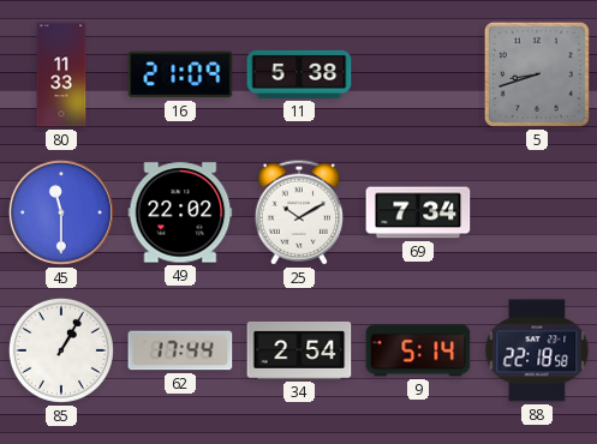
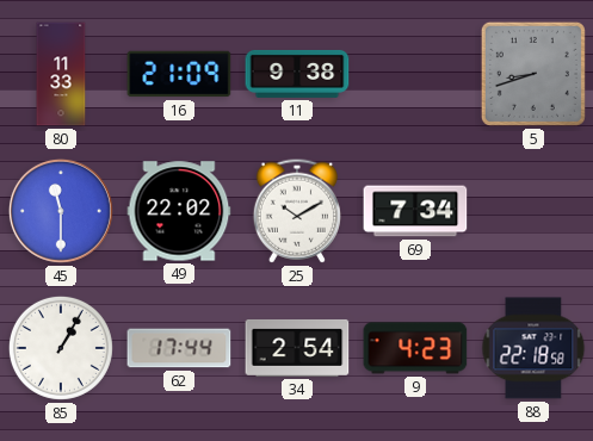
11: 5:38 -> 9:38 (297, 74)
9: 5:14 -> 4:23 (415, 348)
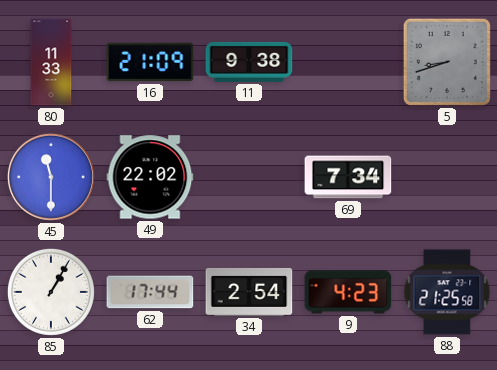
25: 10:10 -> none (297, 211)
88: 22:18 -> 21:25 (447, 292)
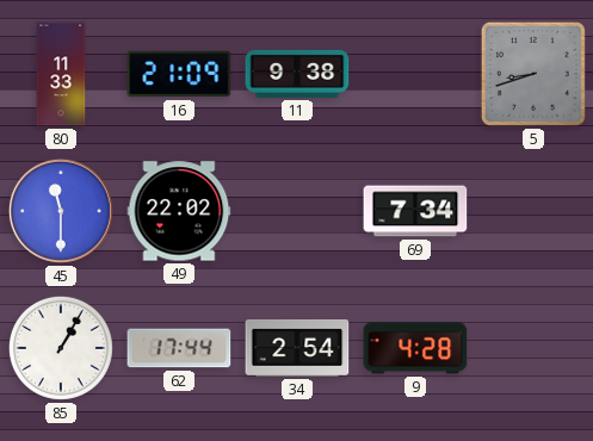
9: 4:23 -> 4:28 (415, 348)
88: 21:25 -> none (447, 292)
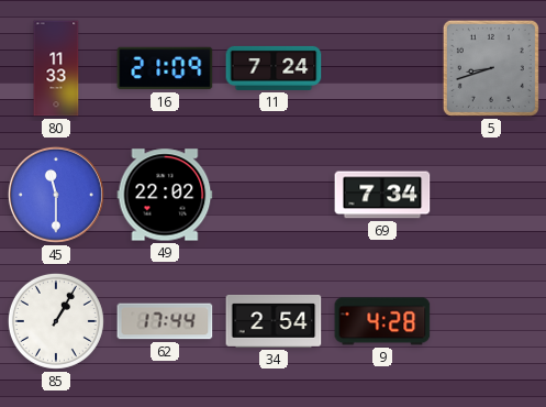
11: 9:38 -> 7:24 (274, 68)
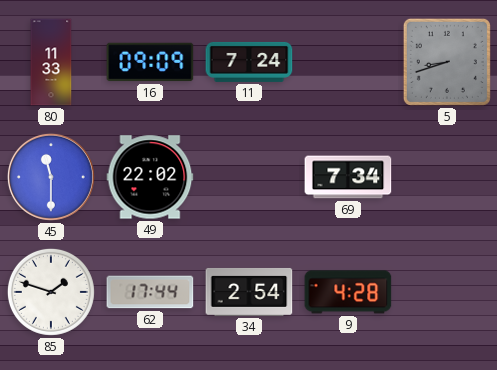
16: 21:09 -> 09:09 (150, 62)
85: 1:05 -> 1:48 (51, 292)
